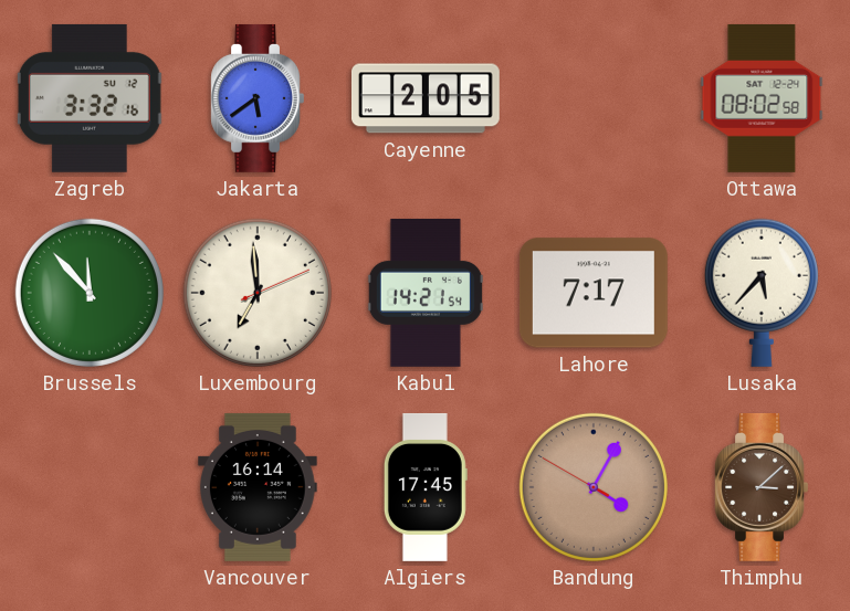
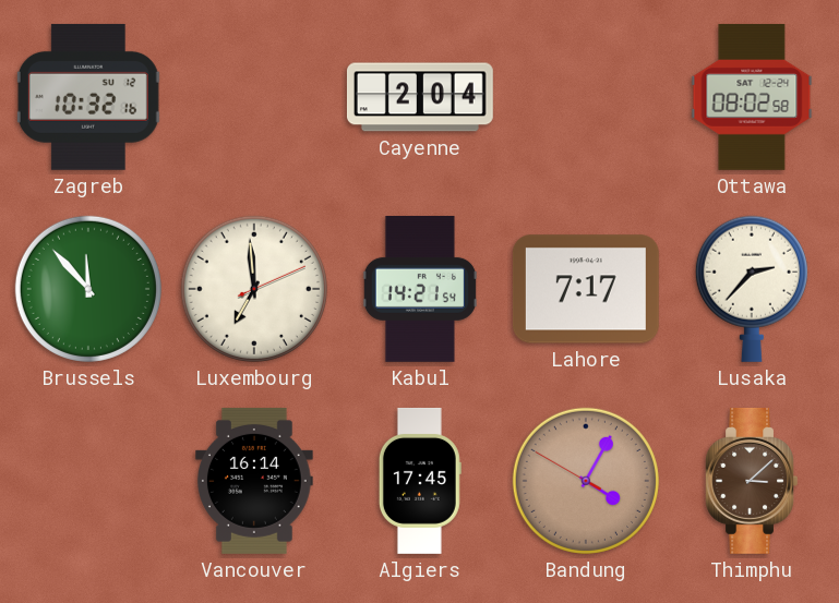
Zagreb: 3:32 -> 10:32 (88, 97)
Jakarta: 5:39 -> none (258, 98)
Cayenne: 2:05 -> 2:04 (420, 97)
Lusaka: 5:37 -> 2:37 (752, 289)
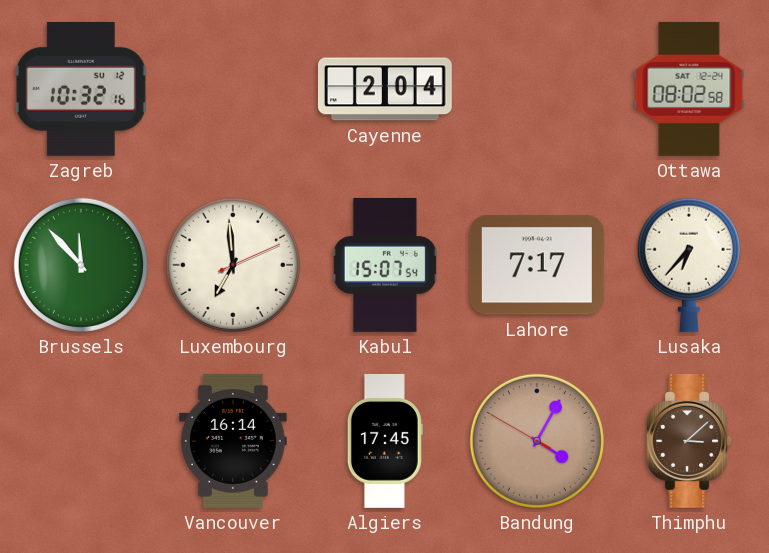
Kabul: 14:21 -> 15:07 (385, 265)
Lusaka: 2:37 -> 6:37 (689, 265)
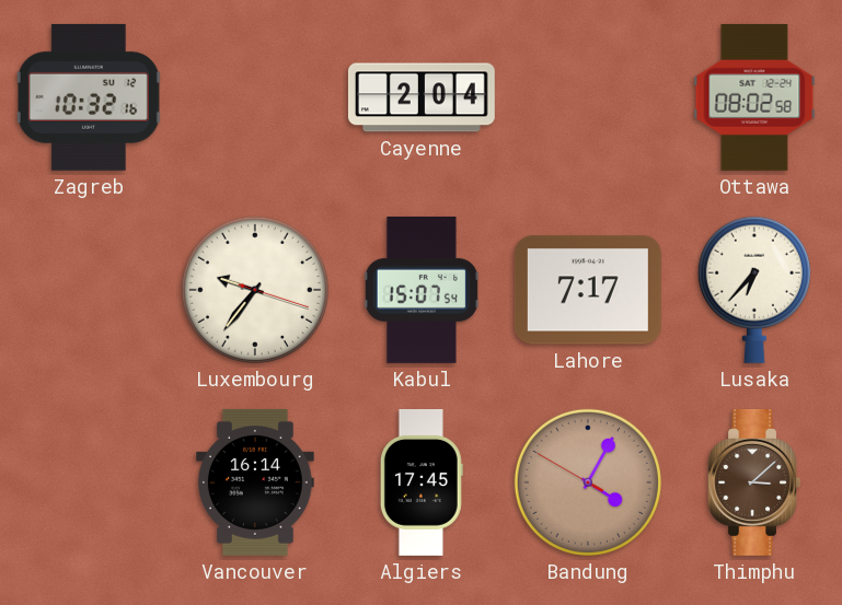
Brussels: 11:53 -> none (81, 265)
Luxembourg: 6:59 -> 9:36 (255, 290)
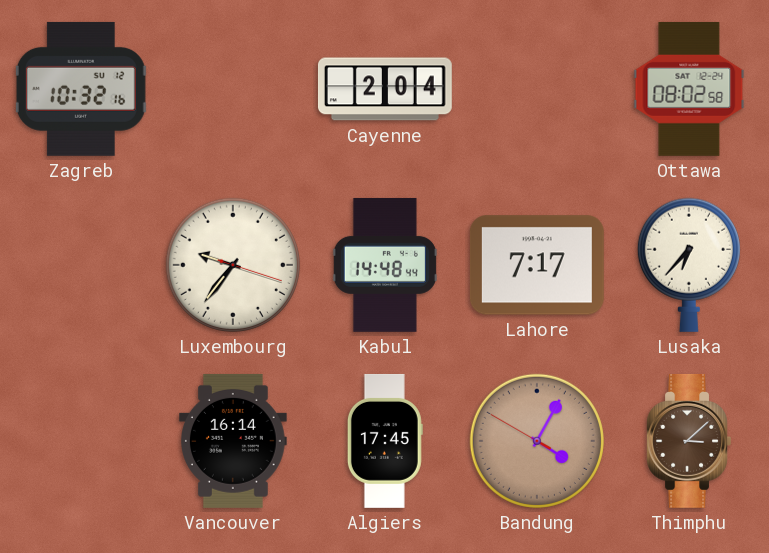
Kabul: 15:07 -> 14:48 (385, 265)
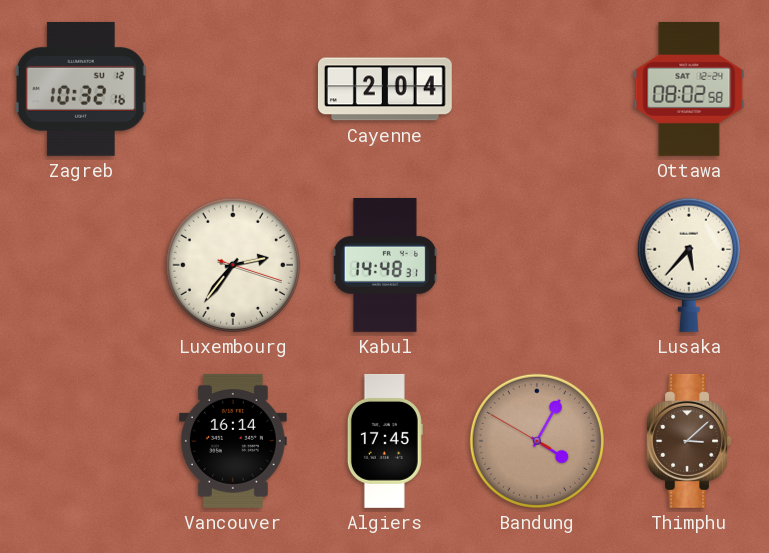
Luxembourg: 9:36 -> 2:36 (233, 265)
Kabul: 14:48:44 -> 14:48:31 (385, 265)
Lahore: 7:17 -> none (537, 265)
Lusaka: 6:37 -> 5:37 (689, 265)
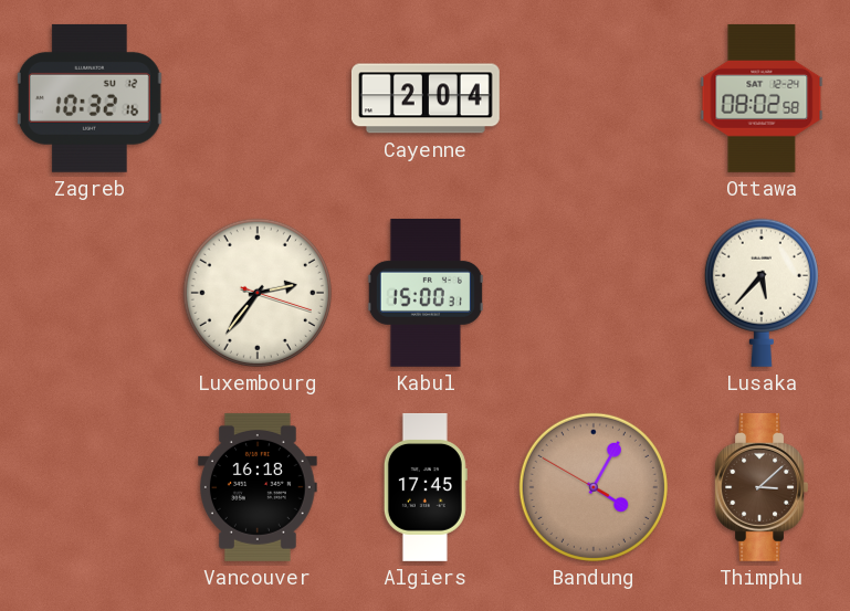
Kabul: 14:48 -> 15:00 (426, 293)
Vancouver: 16:14 -> 16:18 (258, 487)
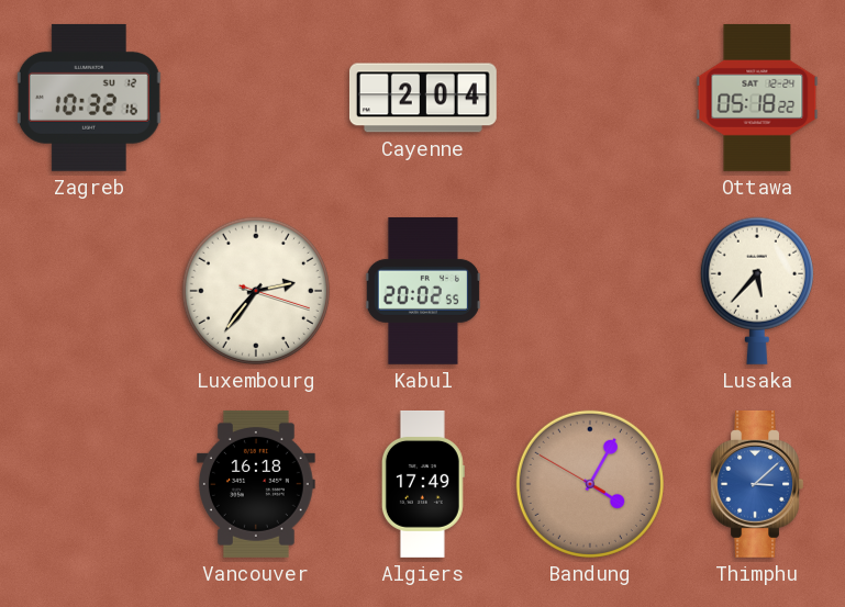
Ottawa: 08:02 -> 05:18 (757, 98)
Kabul: 15:00 -> 20:02 (423, 291)
Algiers: 17:45 -> 17:49 (423, 484)
Thimphu dial: brown -> blue (757, 484)
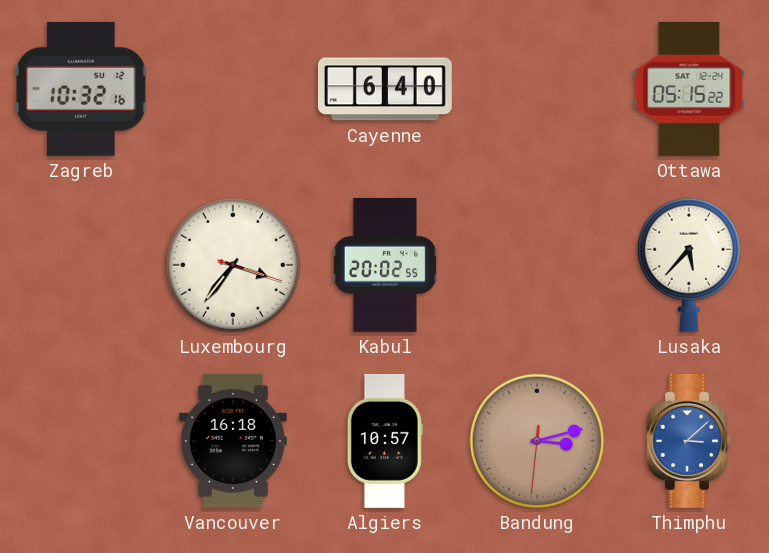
Cayenne: 2:04 -> 6:40 (385, 89)
Ottawa: 05:18 -> 05:15 (689, 89)
Luxembourg: 2:36 -> 3:36 (233, 265)
Algiers: 17:49 -> 10:57 (385, 441)
Bandung: 4:04 -> 3:12 (537, 441)
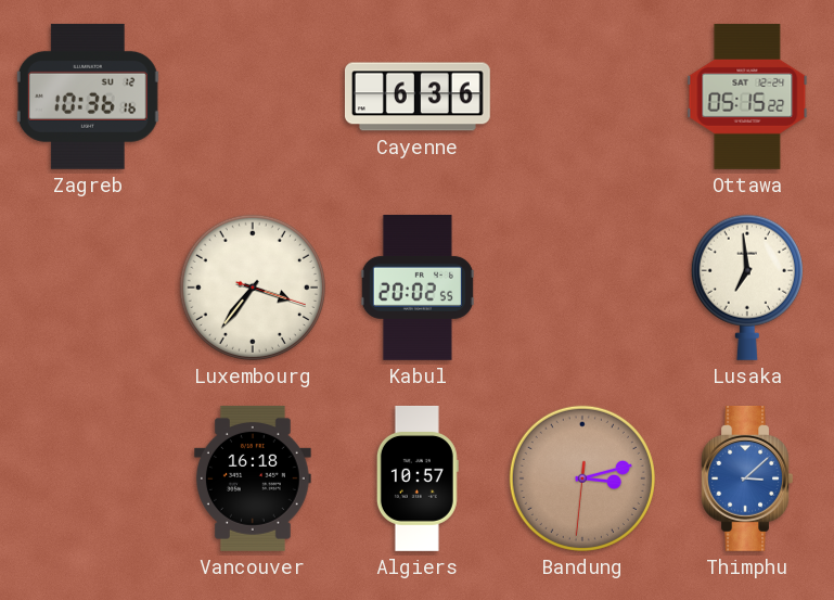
Zagreb: 10:32 -> 10:36 (88, 97)
Cayenne: 6:40 -> 6:36 (418, 97)
Lusaka: 5:37 -> 6:59 (747, 288)
